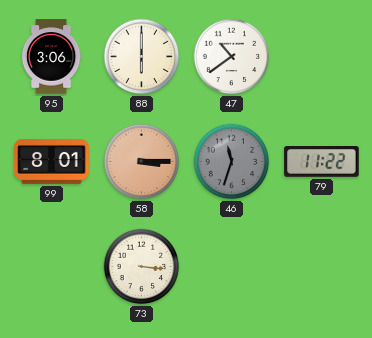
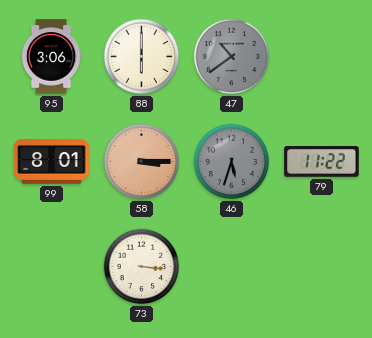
47 dial: white -> grey (232, 57)
46: 11:33 -> 5:33 (232, 162)
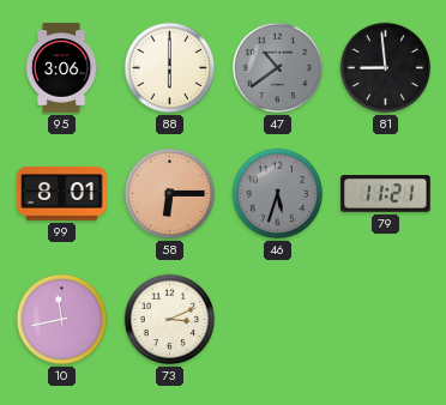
81: none -> 8:59 (386, 68)
58: 3:15 -> 6:15 (170, 194)
79: 11:22 -> 11:21 (386, 194)
10: none -> 11:43 (62, 320)
73: 3:16 -> 3:11 (170, 320)
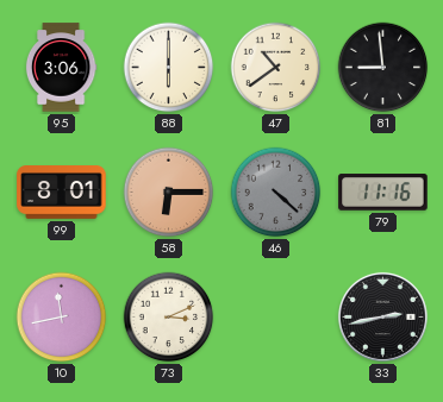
47 dial: grey -> cream (276, 68)
46: 5:33 -> 4:22 (276, 193)
79: 11:21 -> 11:16 (383, 193)
33: none -> 2:43 (382, 316)
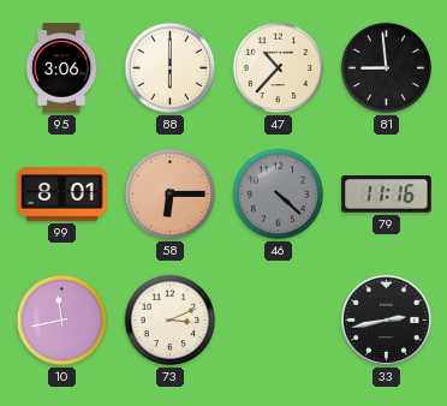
47: 10:39 -> 10:37 (279, 68)
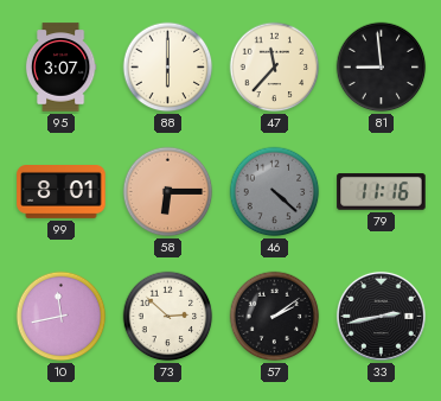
95: 3:06 -> 3:07 (60, 68)
47: 10:37 -> 11:37 (275, 68)
73: 3:11 -> 2:52 (168, 317)
57: none -> 2:09 (275, 317)
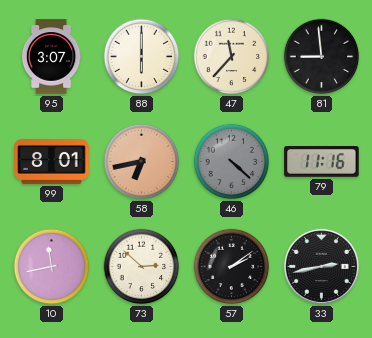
58: 6:15 -> 6:43 (142, 162)
